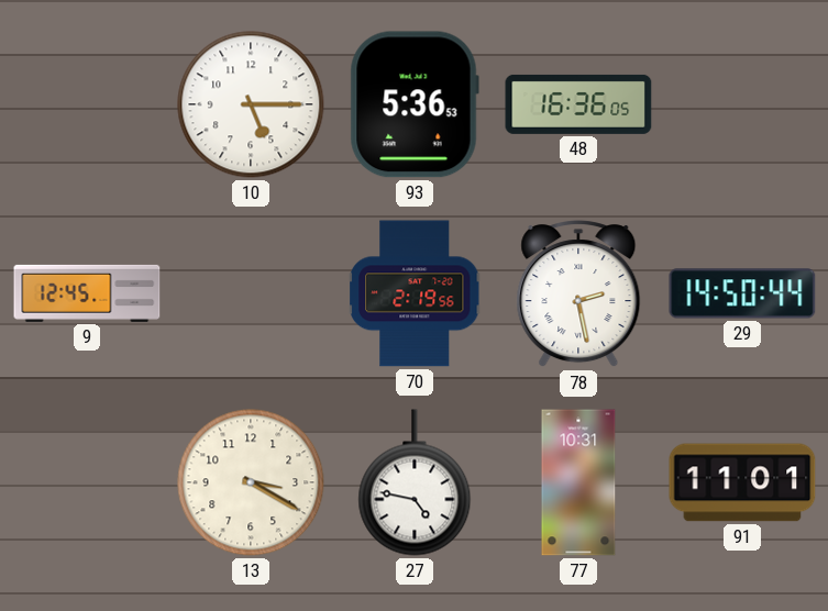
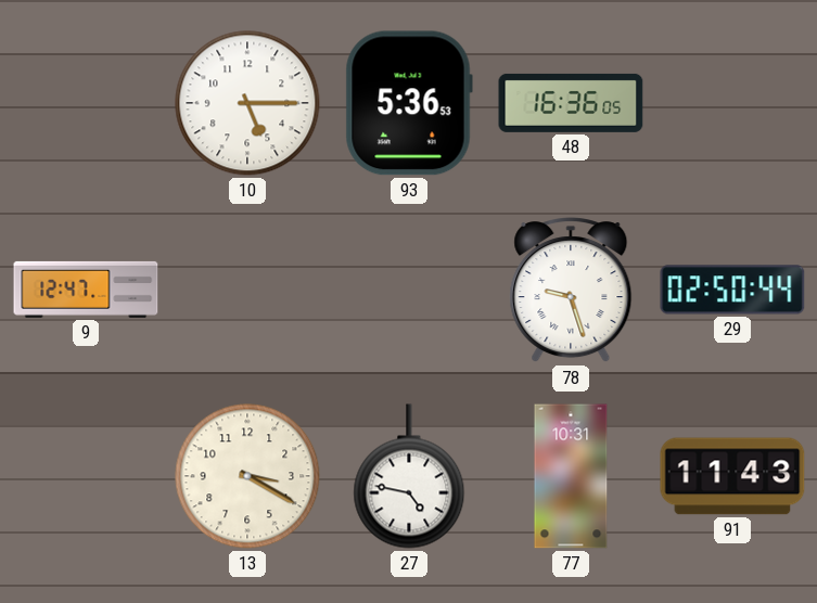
9: 12:45 -> 12:47 (86, 290)
70: 2:19 -> none (416, 293)
78: 2:28 -> 9:27 (571, 291)
29: 14:50 -> 02:50 (732, 290)
91: 11:01 -> 11:43 (732, 476)
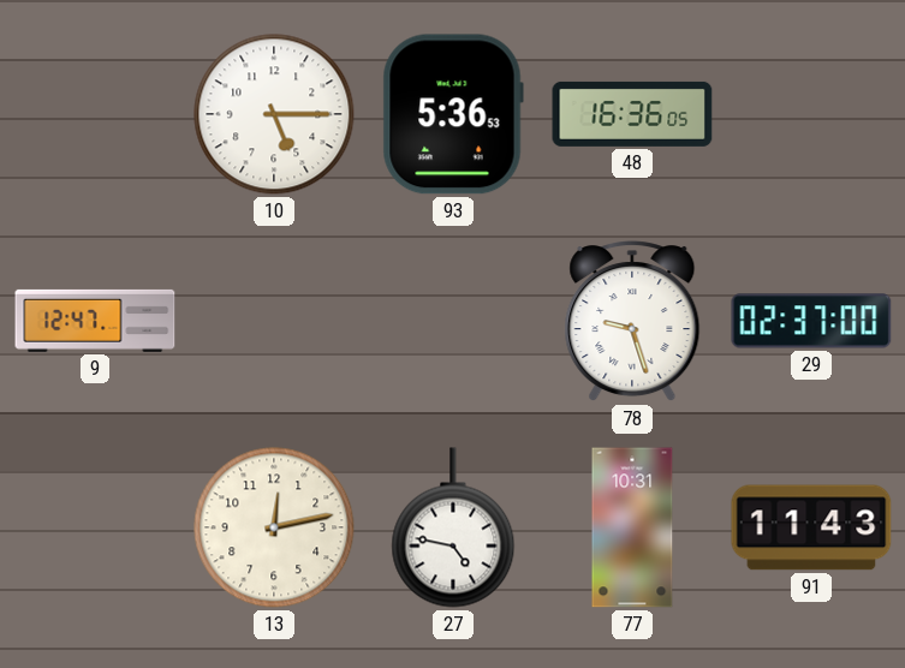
29: 02:50 -> 02:37 (811, 321)
13: 3:20 -> 12:13 (274, 527)
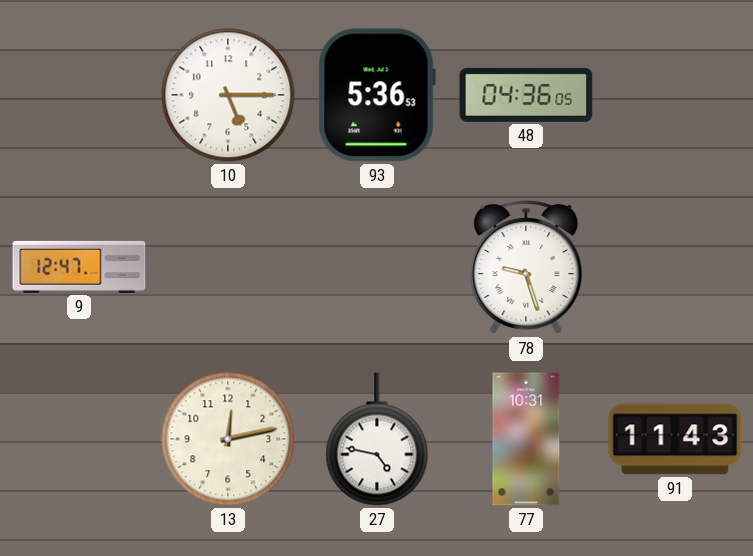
48: 16:36 -> 04:36 (526, 95)
29: 02:37 -> none (811, 321)
